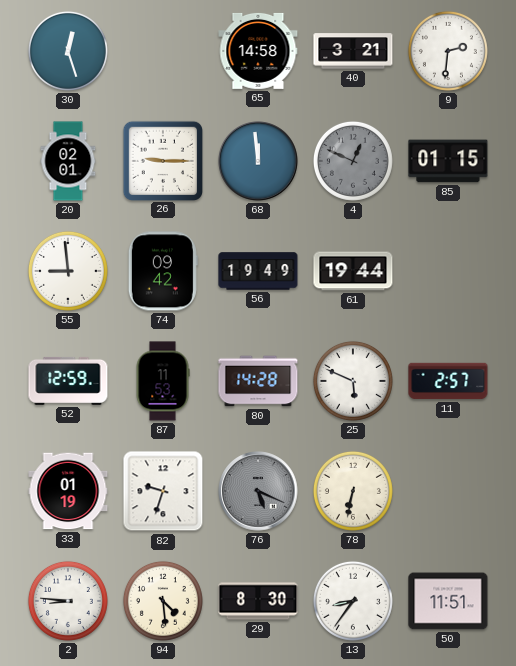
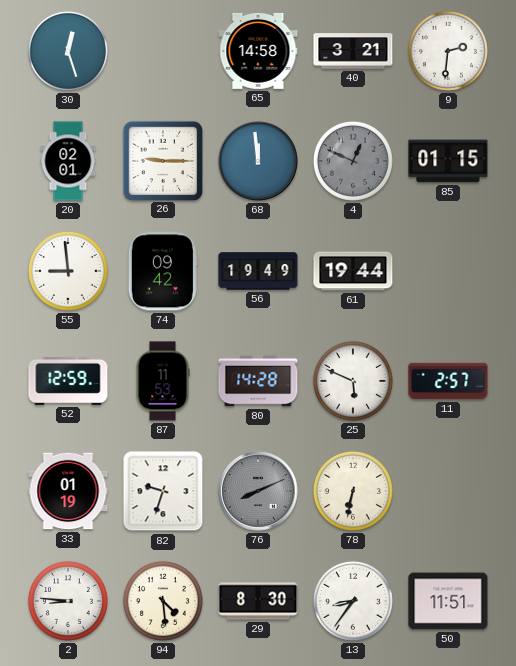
76: 5:19 -> 8:11 (258, 491)
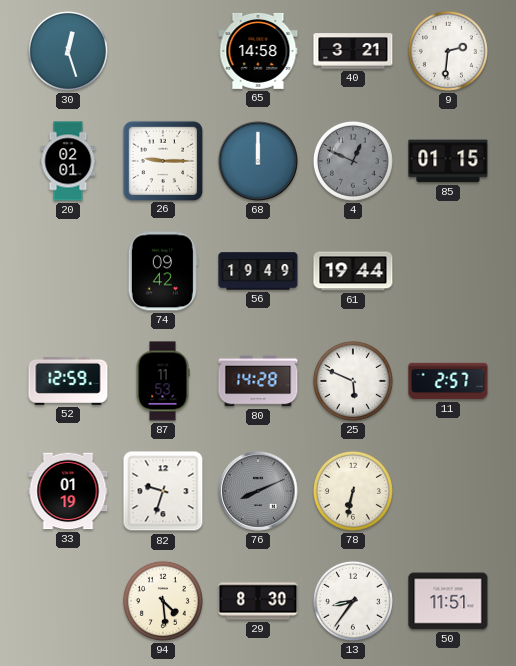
68: 11:59 -> 12:00 (258, 161)
55: 8:59 -> none (68, 271)
2: 8:46 -> none (68, 601)
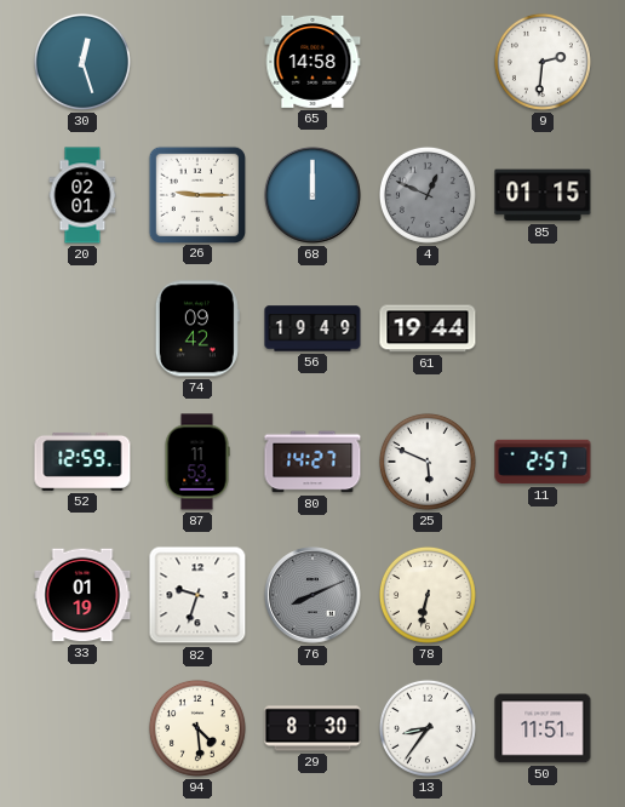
40: 3:21 -> none (353, 51)
80: 14:28 -> 14:27 (312, 462)
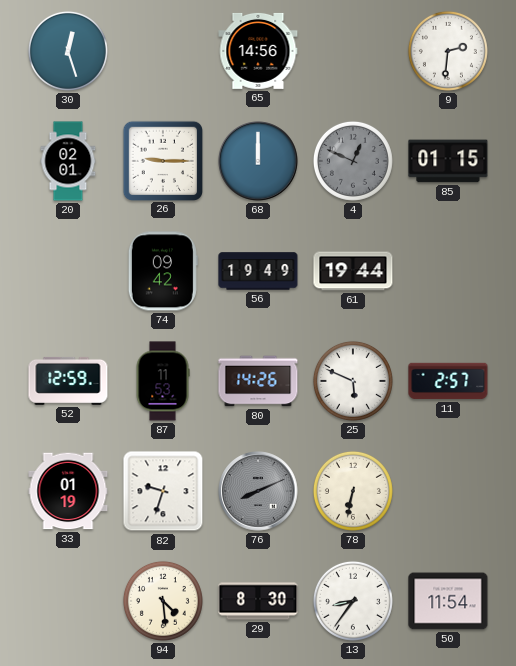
65: 14:58 -> 14:56 (258, 51)
80: 14:27 -> 14:26 (258, 381)
50: 11:51 -> 11:54 (448, 601)
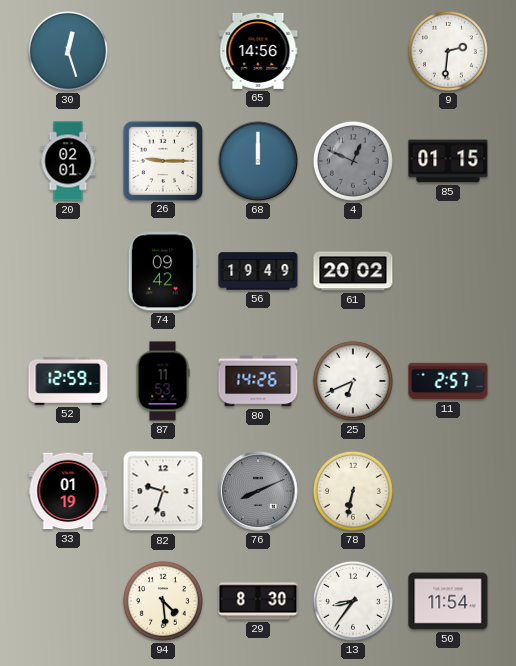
61: 19:44 -> 20:02 (353, 271)
25: 5:49 -> 6:41 (353, 381)
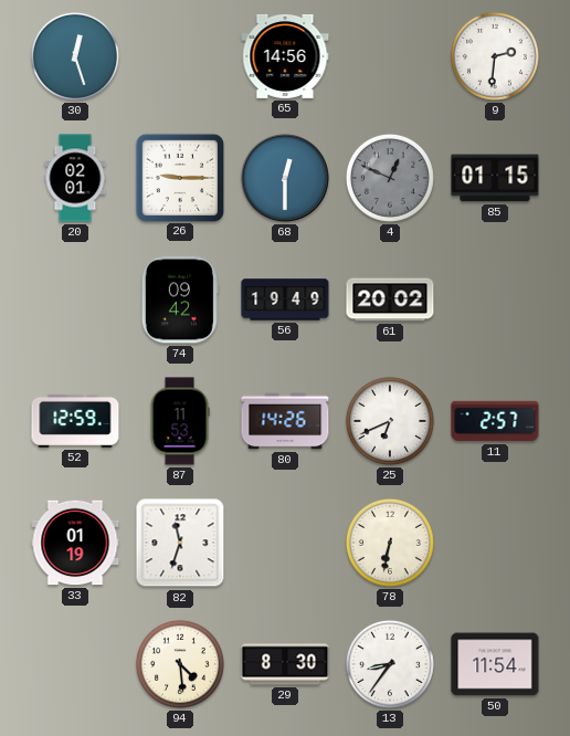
68: 12:00 -> 12:30 (285, 178)
82: 9:33 -> 11:33 (180, 543)
76: 8:11 -> none (258, 491)
